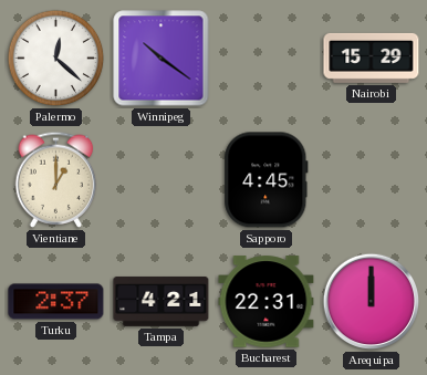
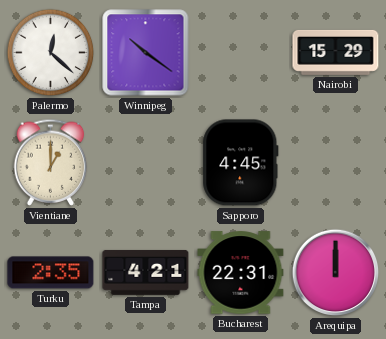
Turku: 2:37 -> 2:35 (51, 273)
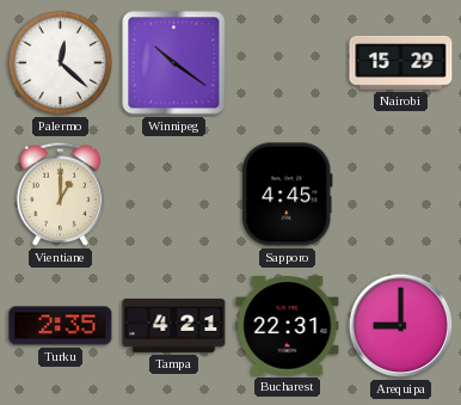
Arequipa: 12:00 -> 9:00 (401, 326)
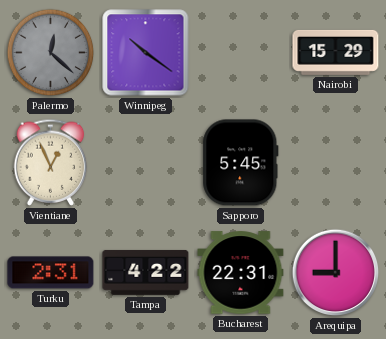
Palermo dial: white -> grey (51, 53)
Vientiane: 1:00 -> 12:56 (51, 162)
Sapporo: 4:45 -> 5:45 (241, 163)
Turku: 2:35 -> 2:31 (51, 273)
Tampa: 4:21 -> 4:22 (146, 272)
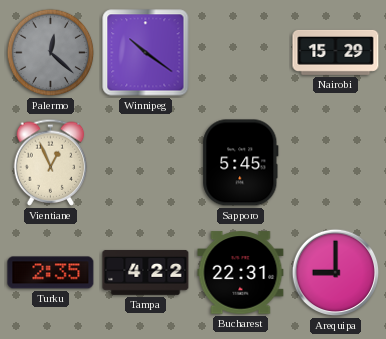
Turku: 2:31 -> 2:35 (51, 273)
